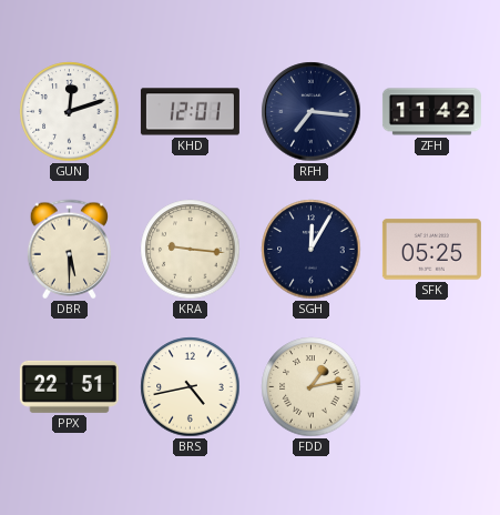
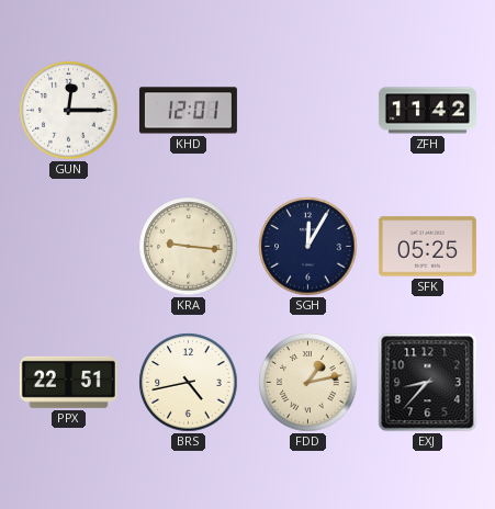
GUN: 12:12 -> 12:15 (69, 111)
RFH: 7:16 -> none (312, 112)
DBR: 5:30 -> none (69, 250)
EXJ: none -> 8:37 (428, 383)
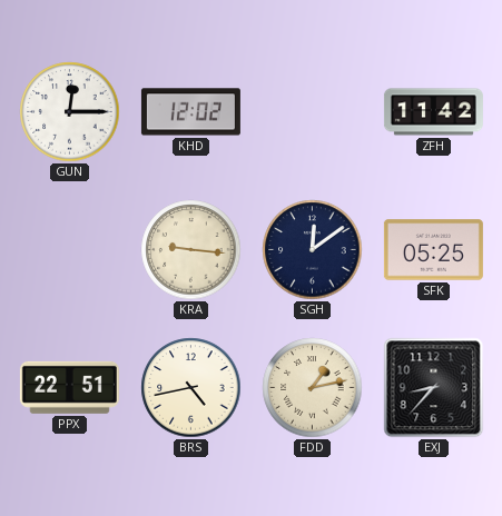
KHD: 12:01 -> 12:02 (190, 112)
SGH: 12:05 -> 12:09 (313, 250)
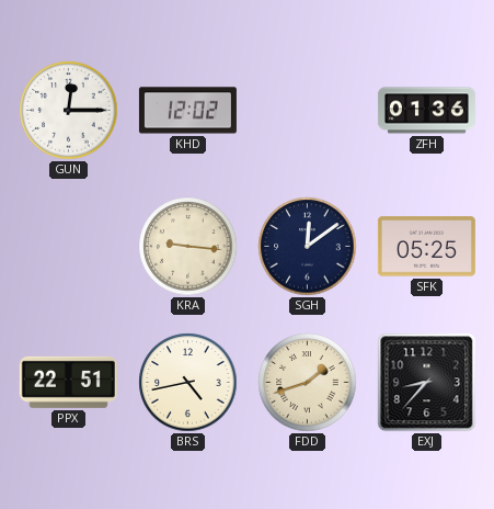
ZFH: 11:42 -> 01:36 (426, 111)
FDD: 1:13 -> 1:42 (308, 383)
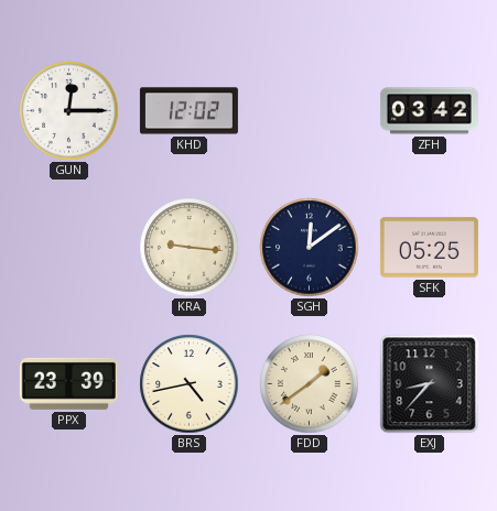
ZFH: 01:36 -> 03:42 (429, 111)
PPX: 22:51 -> 23:39 (68, 383)
FDD: 1:42 -> 1:39 (310, 384)
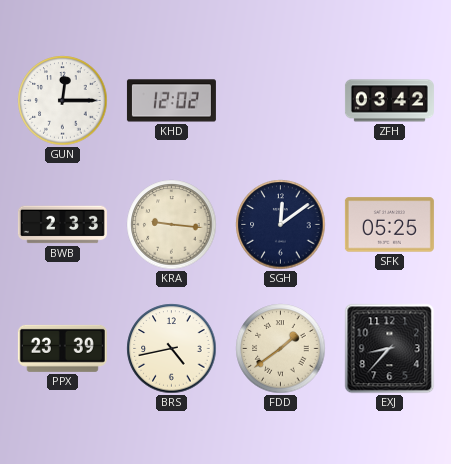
BWB: none -> 2:33 (62, 225)
